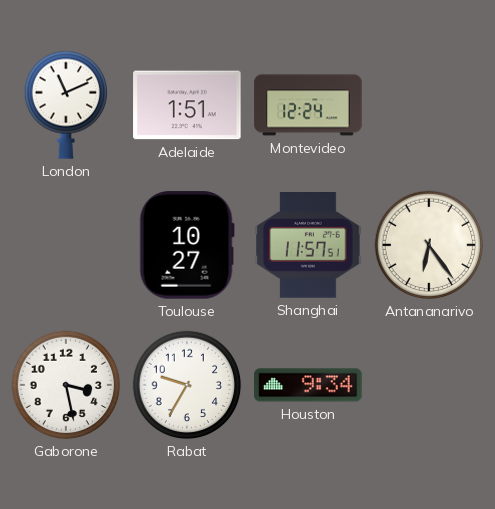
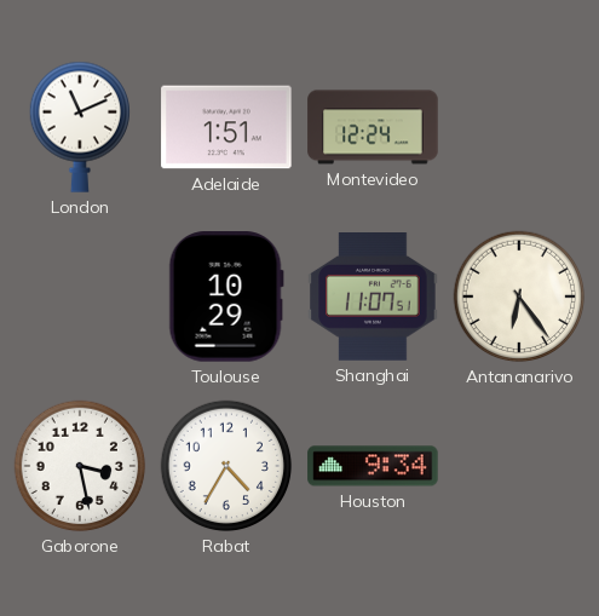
Toulouse: 10:27 -> 10:29 (226, 297)
Shanghai: 11:57 -> 11:07 (373, 298)
Rabat: 9:35 -> 4:35 (226, 466)
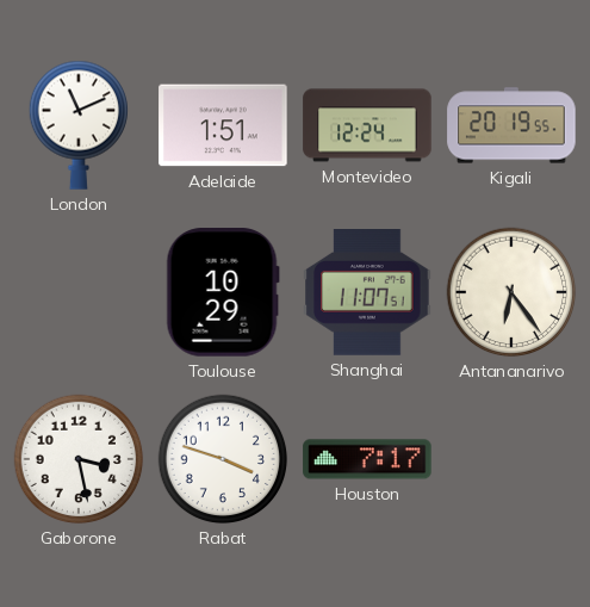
Kigali: none -> 20:19 (511, 125)
Rabat: 4:35 -> 3:48 (223, 459)
Houston: 9:34 -> 7:17 (367, 459)
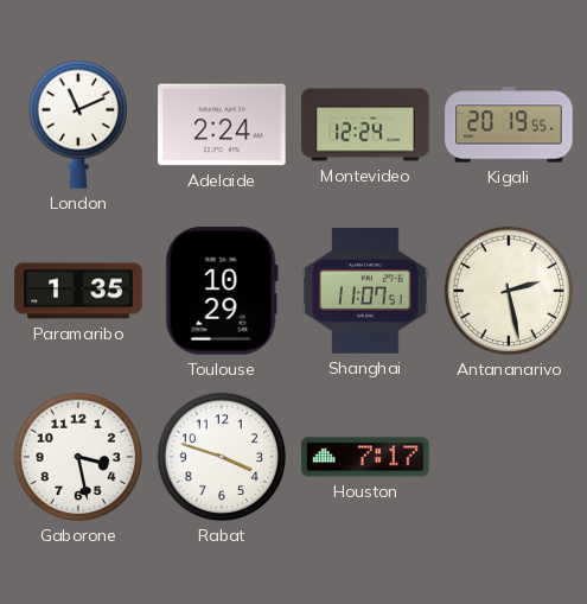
Adelaide: 1:51 -> 2:24 (222, 125)
Paramaribo: none -> 1:35 (78, 291)
Antananarivo: 6:24 -> 2:28 (509, 291)
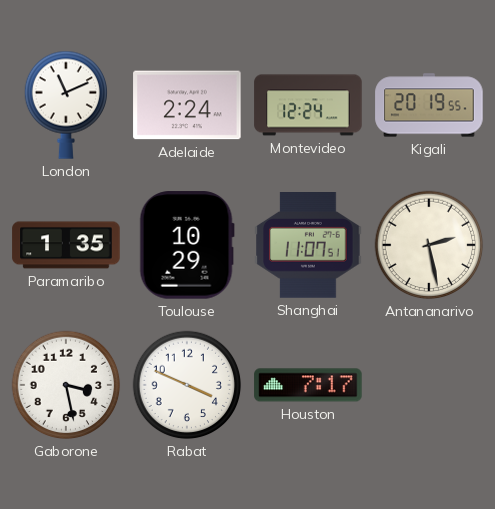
Rabat: 3:48 -> 3:49 (187, 385)
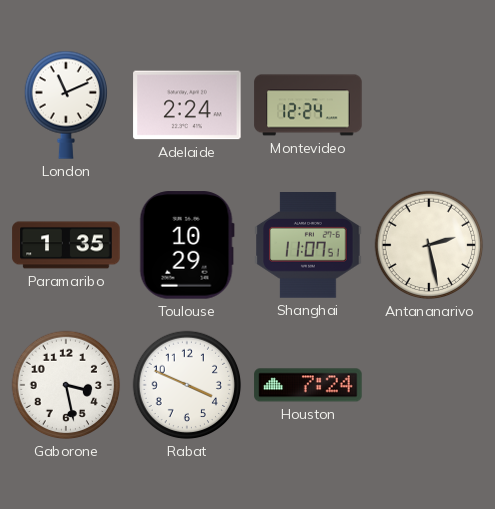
Kigali: 20:19 -> none (429, 105)
Houston: 7:17 -> 7:24 (308, 385)
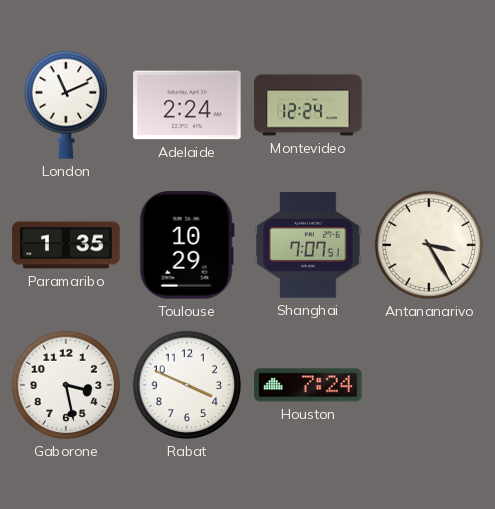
Shanghai: 11:07 -> 7:07 (308, 246)
Antananarivo: 2:28 -> 3:25 (429, 245)
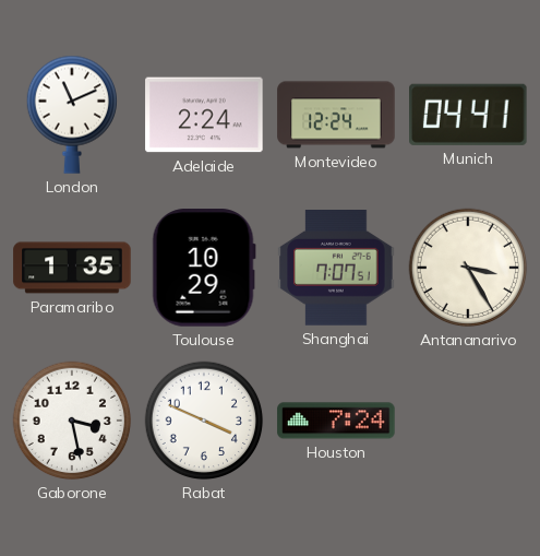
Munich: none -> 04:41 (469, 115)
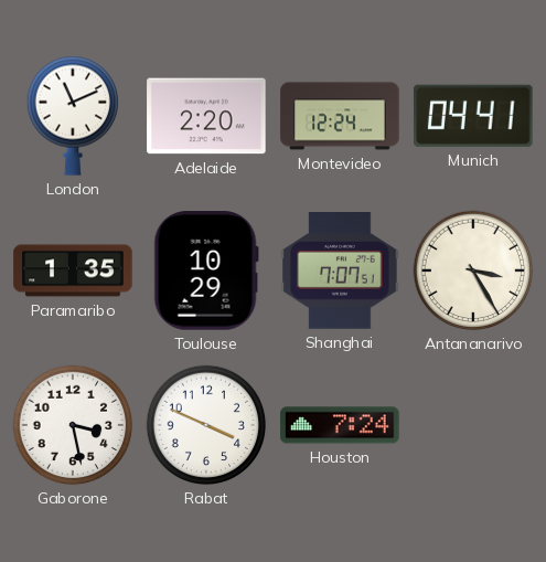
Adelaide: 2:24 -> 2:20 (206, 116)
